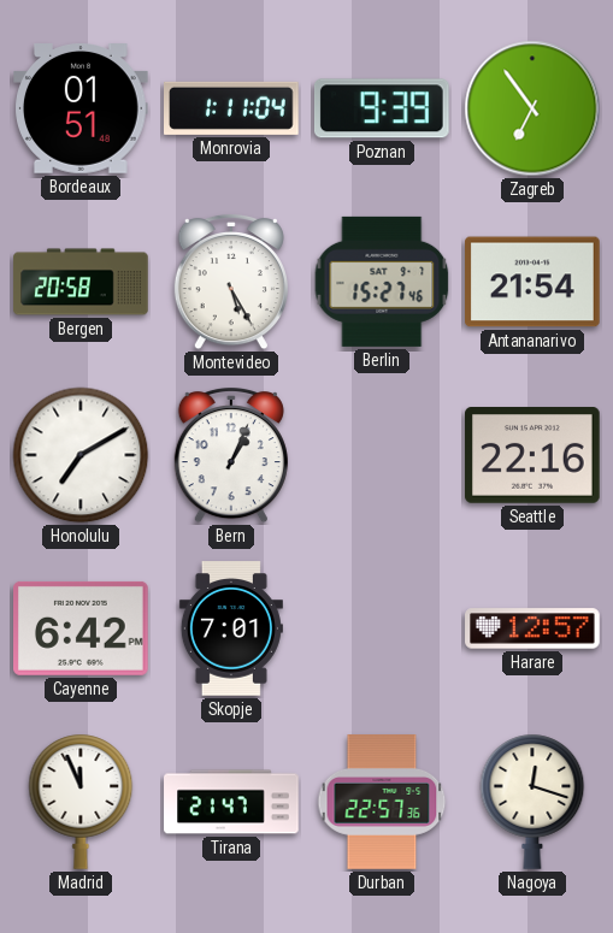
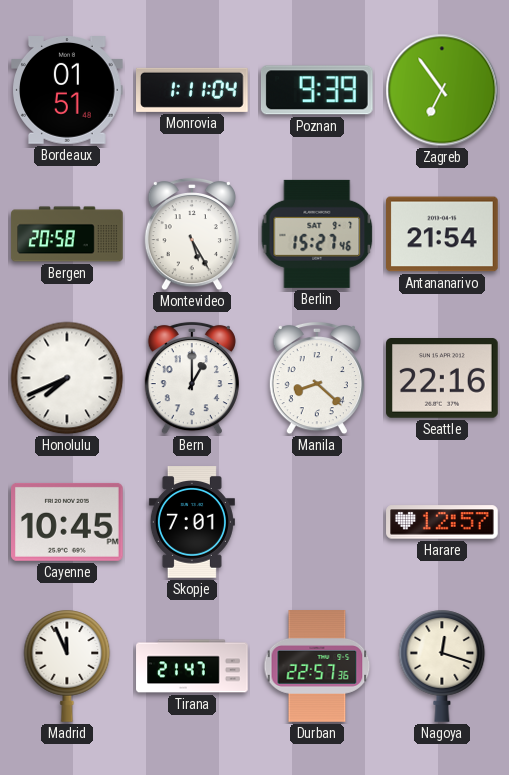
Honolulu: 7:10 -> 7:41 (67, 378)
Bern: 1:04 -> 1:00 (192, 378)
Manila: none -> 8:22 (317, 378)
Cayenne: 6:42 -> 10:45 (68, 522)
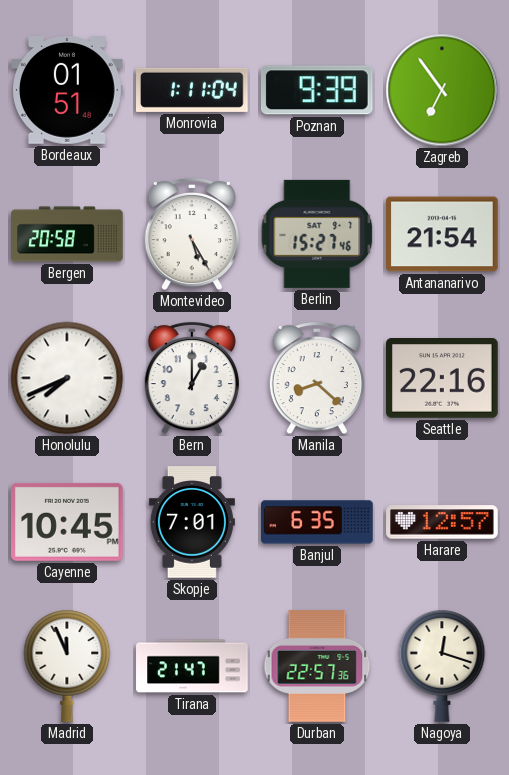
Banjul: none -> 6:35 (317, 522)
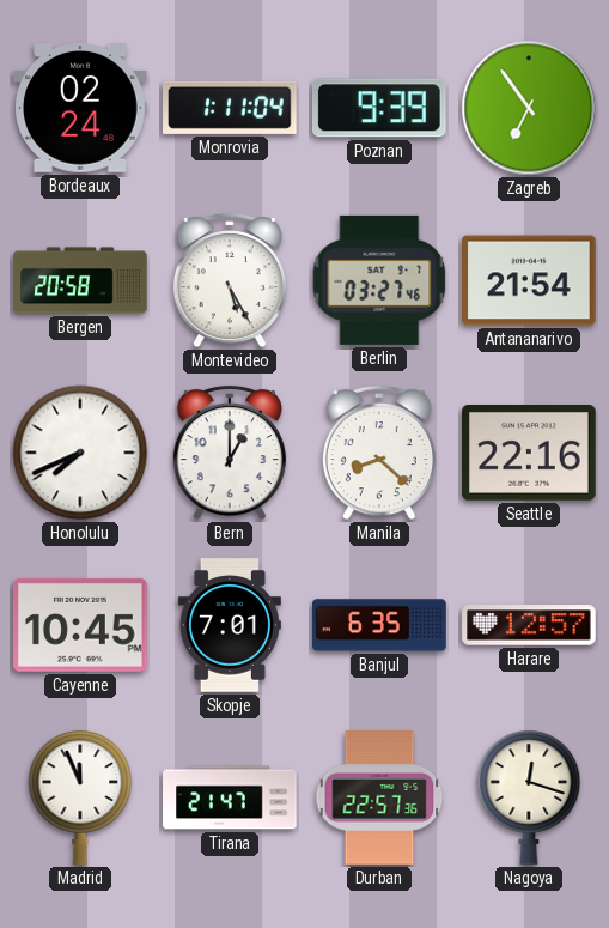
Bordeaux: 01:51 -> 02:24 (80, 109)
Berlin: 15:27 -> 03:27 (379, 280)
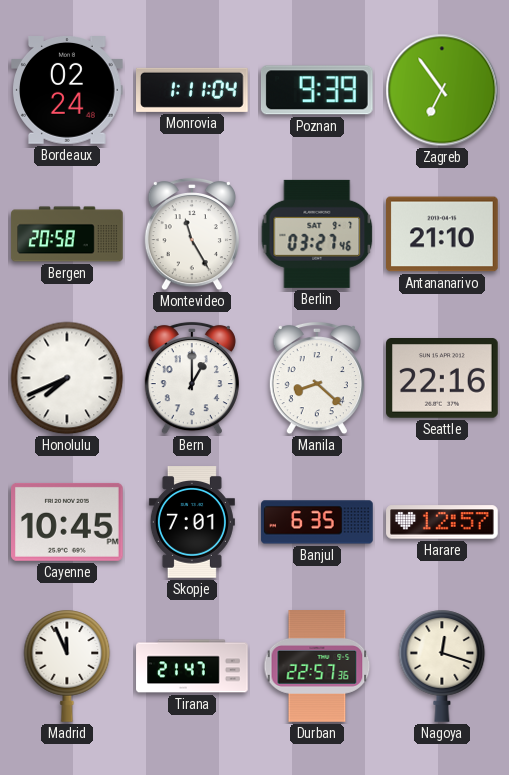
Montevideo: 5:25 -> 11:25 (192, 234)
Antananarivo: 21:54 -> 21:10 (442, 234)
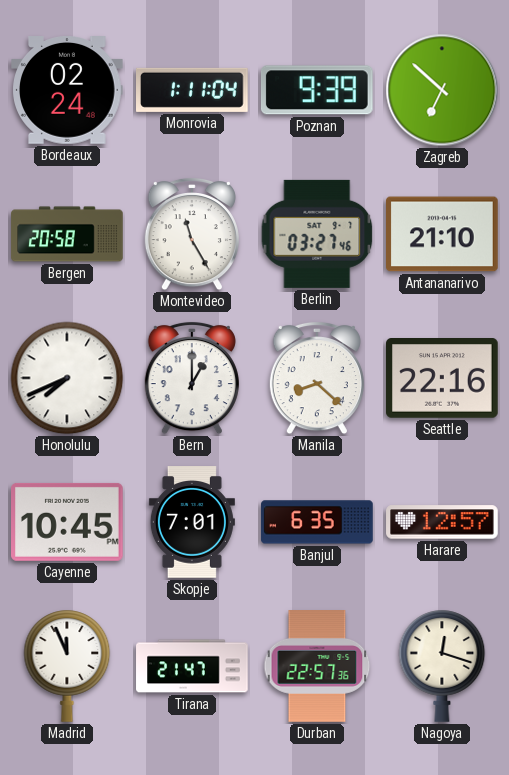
Zagreb: 6:54 -> 6:52 (442, 90)
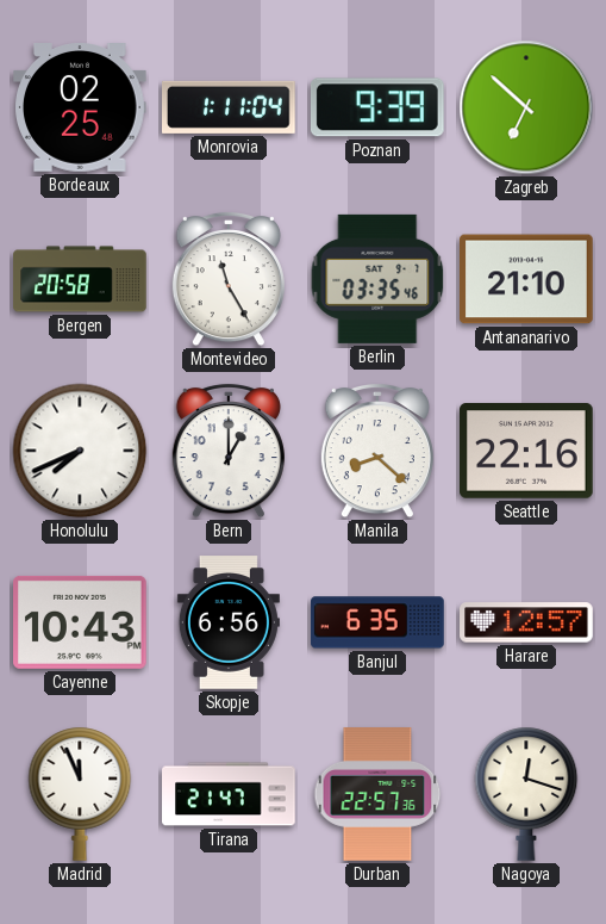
Bordeaux: 02:24 -> 02:25 (80, 108)
Berlin: 03:27 -> 03:35 (377, 279)
Cayenne: 10:45 -> 10:43 (81, 622)
Skopje: 7:01 -> 6:56 (229, 622)
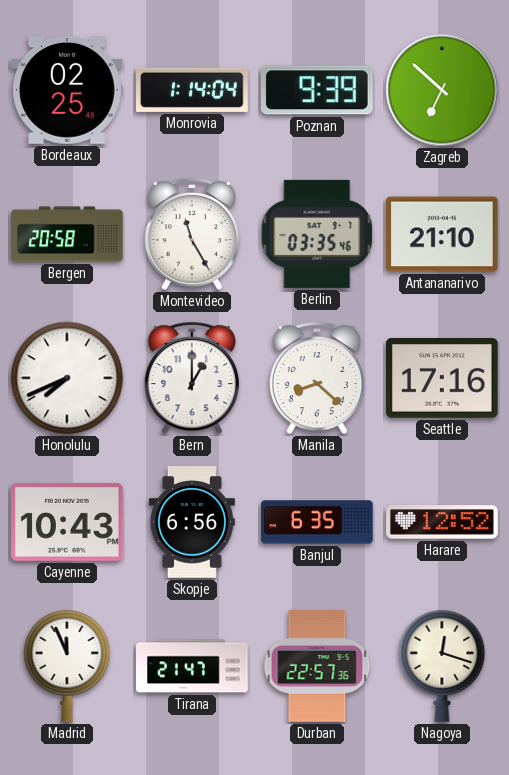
Monrovia: 1:11 -> 1:14 (193, 90)
Seattle: 22:16 -> 17:16 (443, 379)
Harare: 12:57 -> 12:52 (442, 522)
